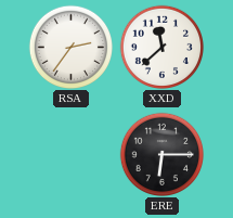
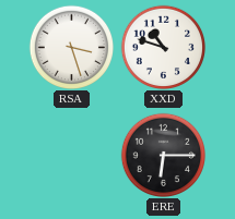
RSA: 2:36 -> 3:27 (71, 47)
XXD: 11:38 -> 10:48 (163, 47)
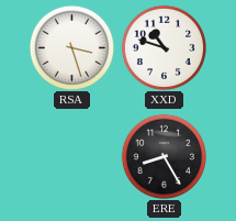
ERE: 6:15 -> 8:25 (164, 156)
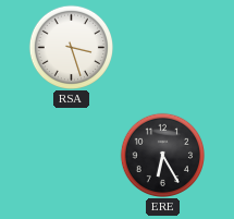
XXD: 10:48 -> none (164, 47)
ERE: 8:25 -> 6:25 (162, 155)
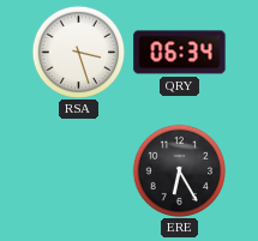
QRY: none -> 06:34 (180, 53)
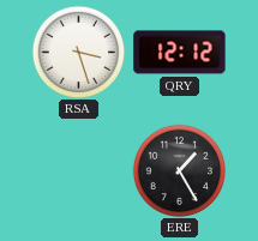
QRY: 06:34 -> 12:12 (180, 53)
ERE: 6:25 -> 1:25 (179, 170)
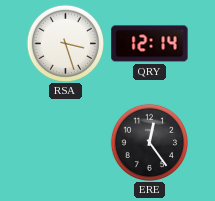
QRY: 12:12 -> 12:14 (150, 44)
ERE: 1:25 -> 12:24 (149, 142)
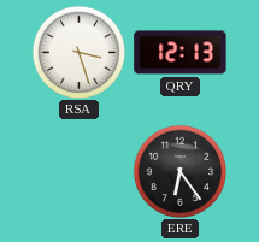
QRY: 12:14 -> 12:13 (181, 53)
ERE: 12:24 -> 6:24 (179, 171)
